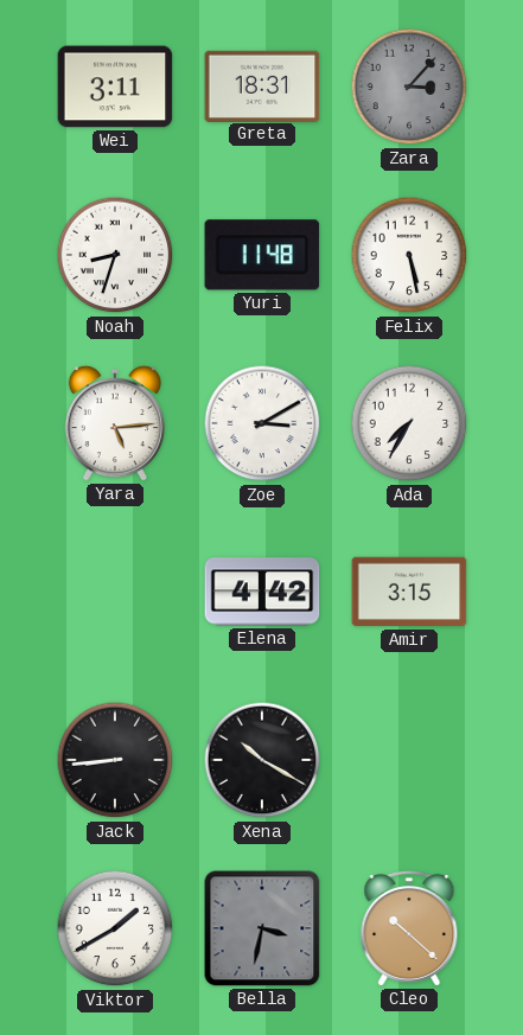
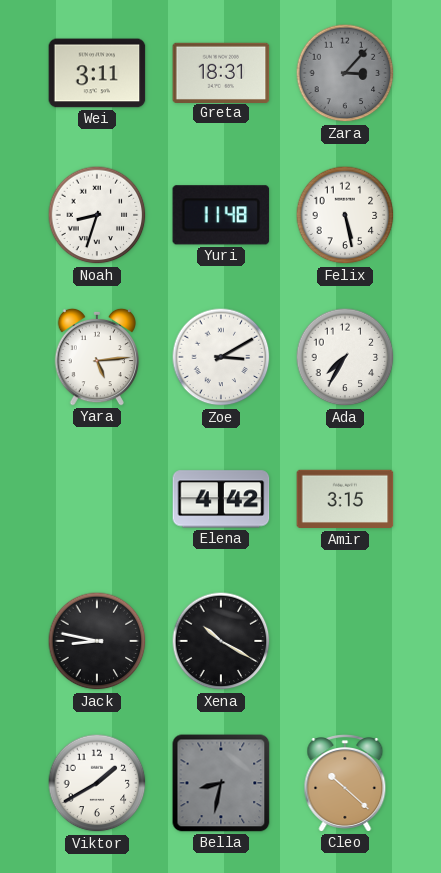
Jack: 8:44 -> 8:47 (97, 641)
Bella: 3:32 -> 8:32 (221, 783)
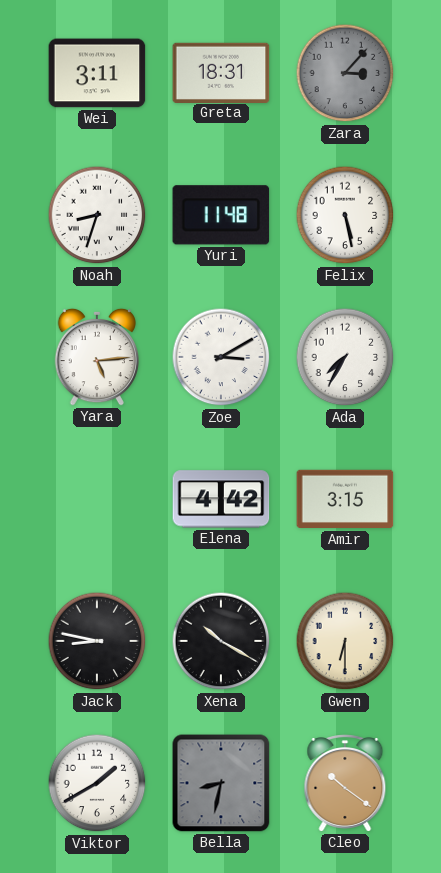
Gwen: none -> 6:30 (345, 641)
Cleo: 10:22 -> 10:21 (345, 783)
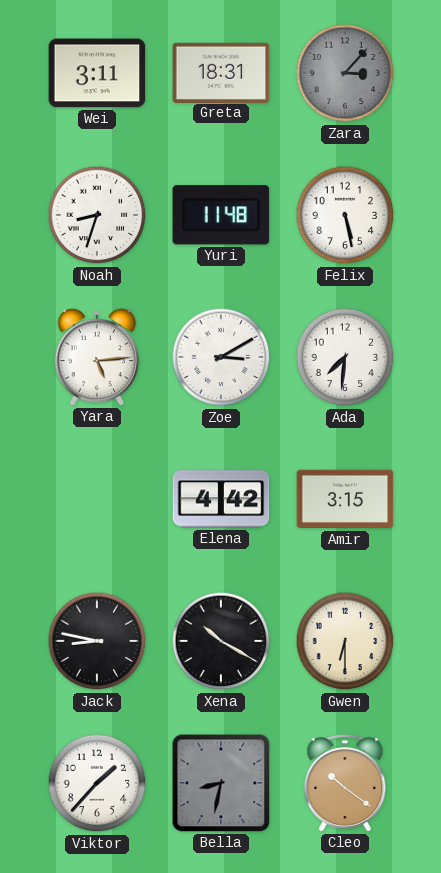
Ada: 7:35 -> 7:31 (345, 357)
Viktor: 1:40 -> 1:37 (97, 783)
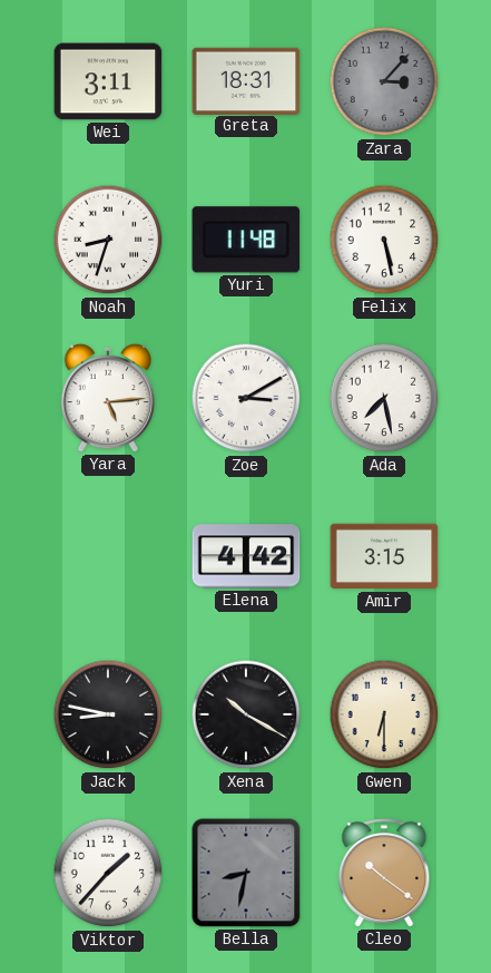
Ada: 7:31 -> 7:28 (384, 398)
